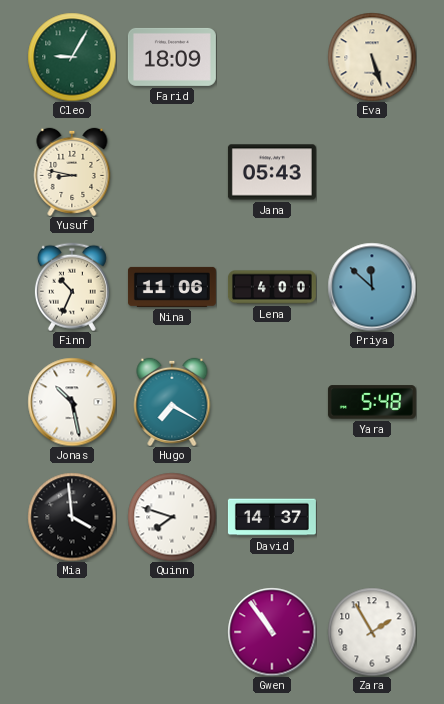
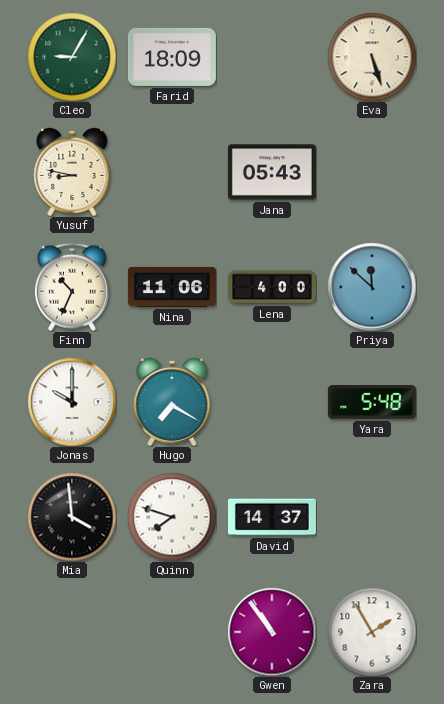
Jonas: 10:28 -> 10:00 (72, 402)
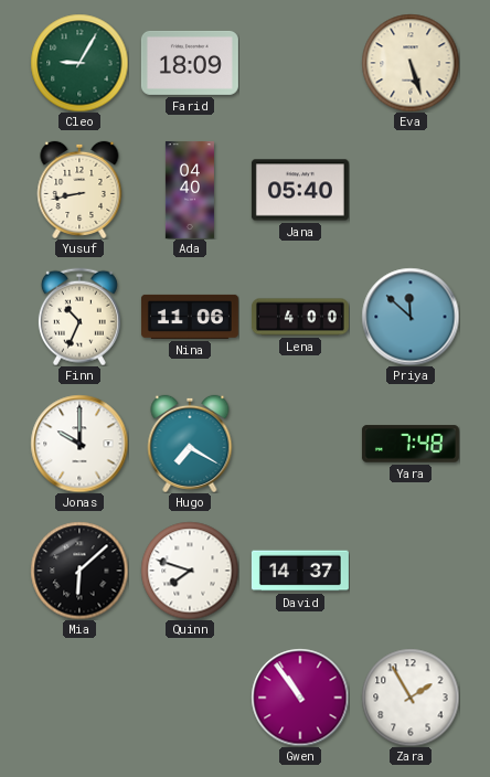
Yusuf: 8:47 -> 8:43 (79, 190)
Ada: none -> 04:40 (190, 190)
Jana: 05:43 -> 05:40 (300, 190)
Yara: 5:48 -> 7:48 (411, 444)
Mia: 3:59 -> 6:08 (79, 571)
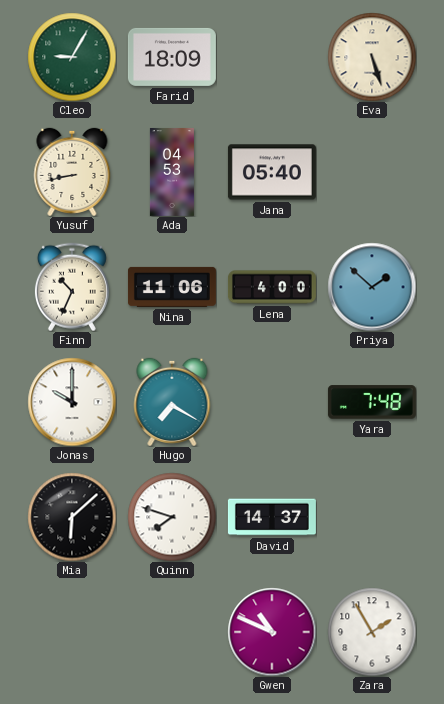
Ada: 04:40 -> 04:53 (172, 172)
Priya: 11:52 -> 1:52 (372, 287)
Gwen: 10:54 -> 10:49 (272, 632)
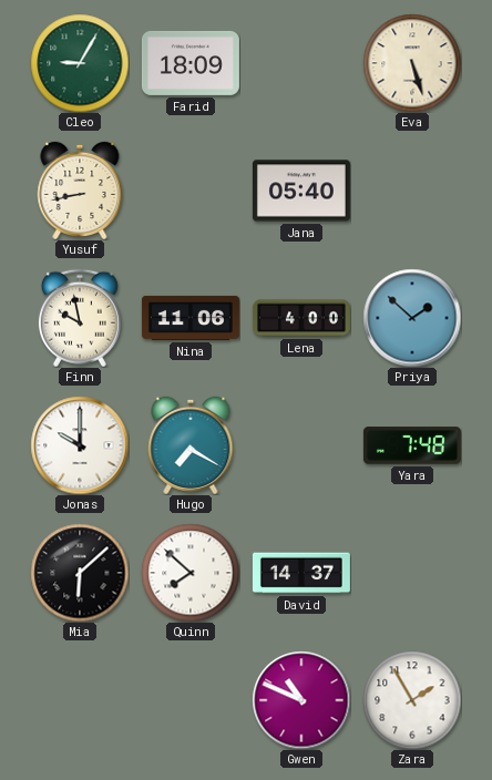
Ada: 04:53 -> none (172, 172)
Finn: 10:34 -> 9:58 (80, 318)
Quinn: 7:48 -> 7:52 (191, 573)
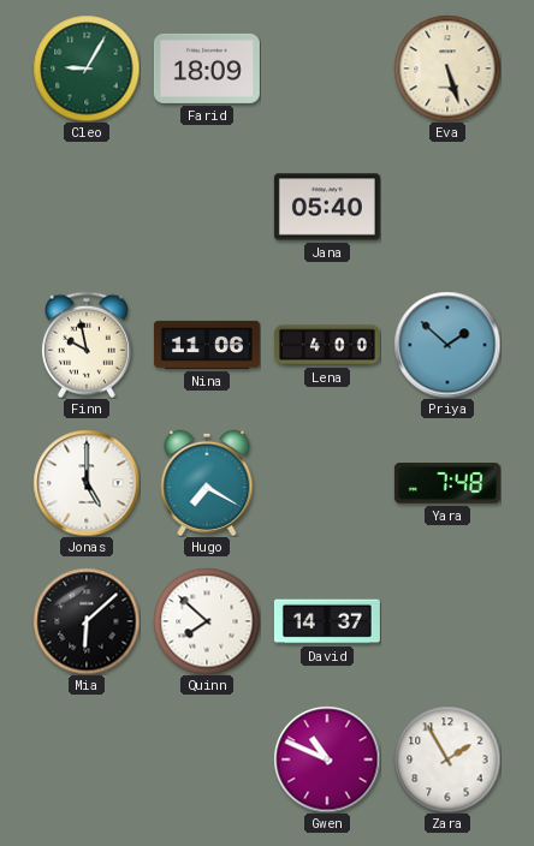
Yusuf: 8:43 -> none (80, 191)
Jonas: 10:00 -> 5:00 (87, 483)
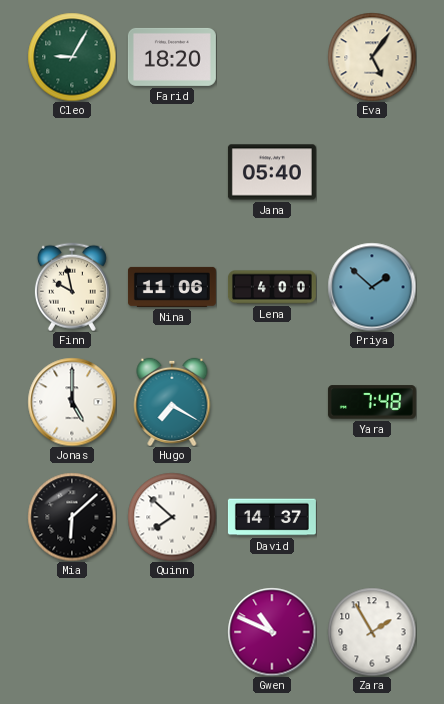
Farid: 18:09 -> 18:20 (172, 57)
Eva: 5:27 -> 5:06 (372, 57)
